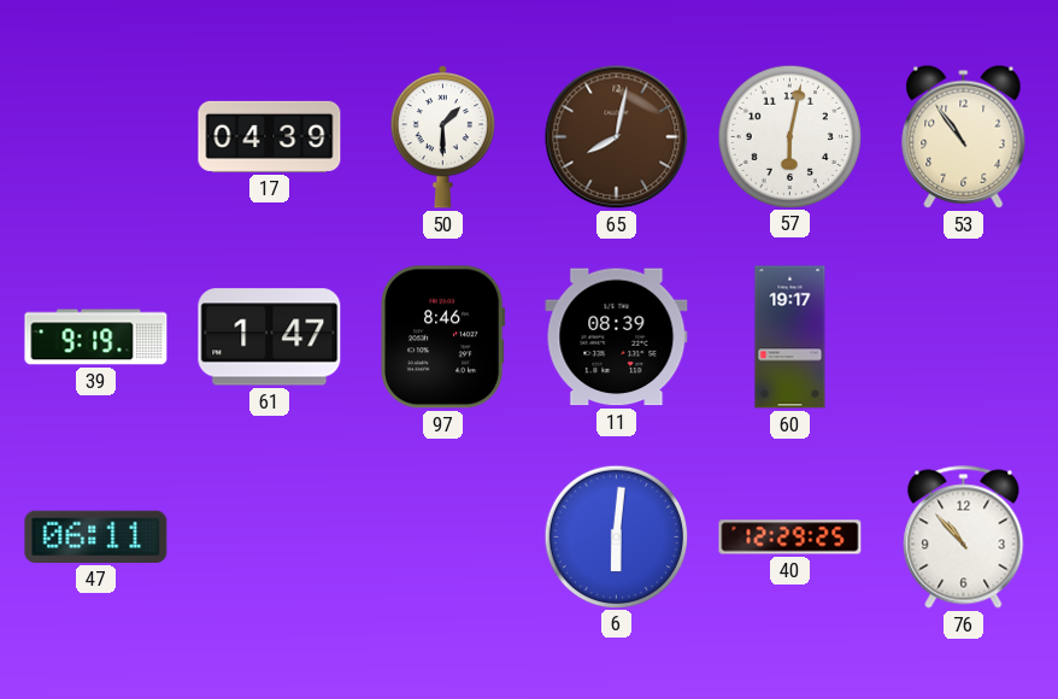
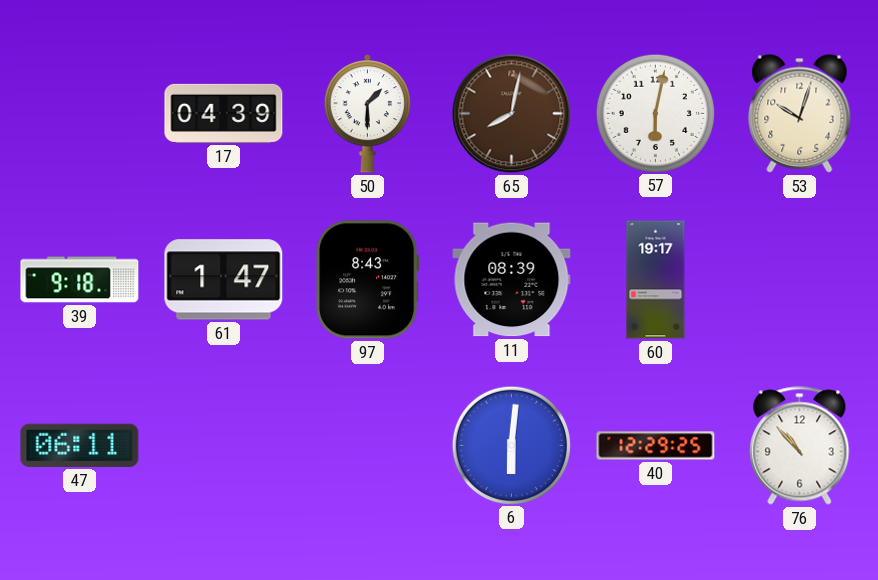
53: 10:54 -> 10:03 (800, 113)
39: 9:19 -> 9:18 (80, 280)
97: 8:46 -> 8:43 (368, 280)
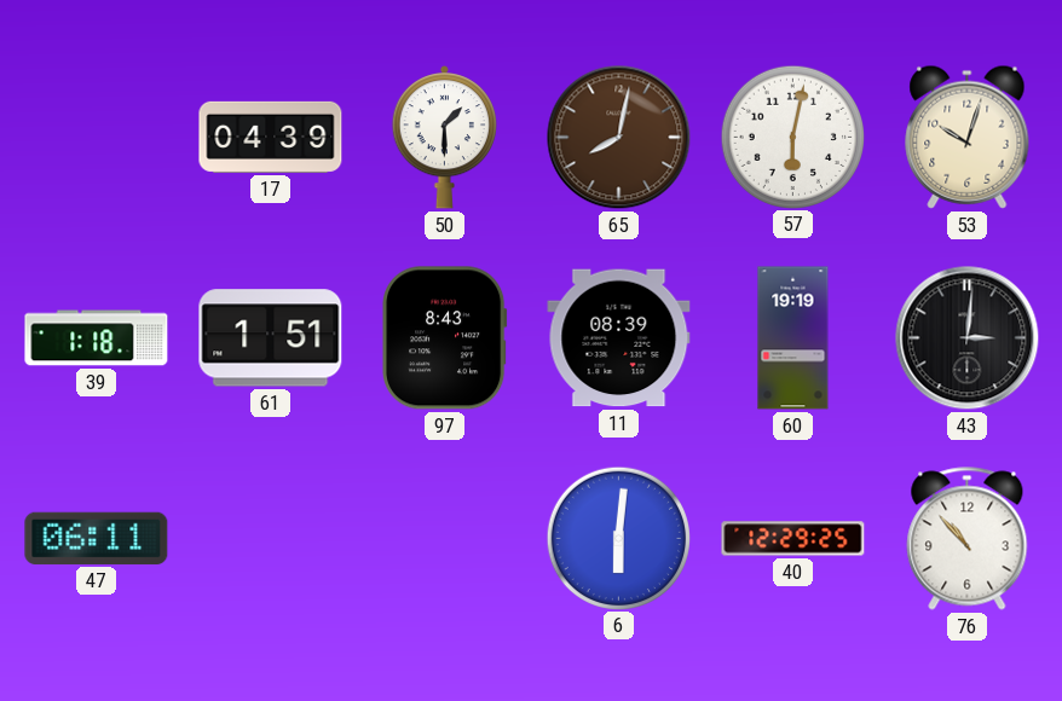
39: 9:18 -> 1:18 (97, 338)
61: 1:47 -> 1:51 (271, 338)
60: 19:17 -> 19:19 (793, 338)
43: none -> 3:01 (968, 338)
